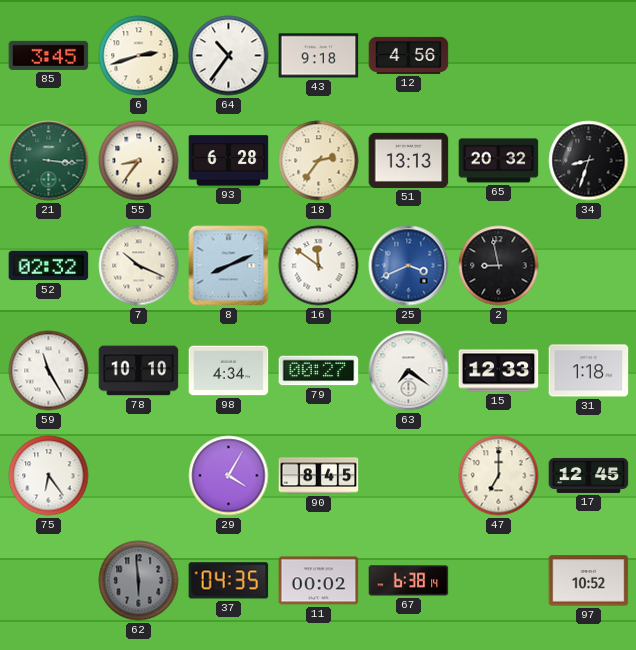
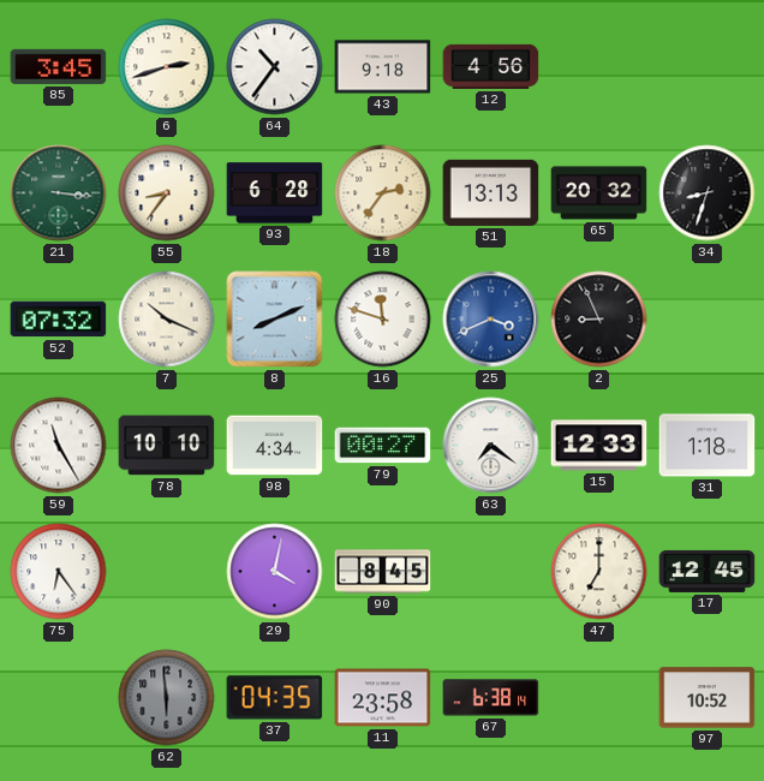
52: 02:32 -> 07:32 (59, 320)
16: 11:51 -> 11:48 (383, 320)
2: 8:58 -> 8:56 (599, 320)
29: 4:05 -> 4:02 (275, 572)
11: 00:02 -> 23:58 (383, 698)
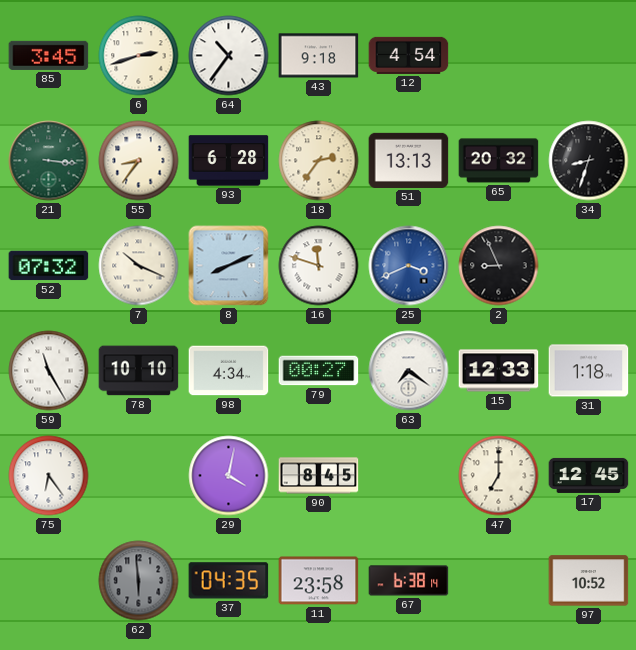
12: 4:56 -> 4:54 (409, 55)
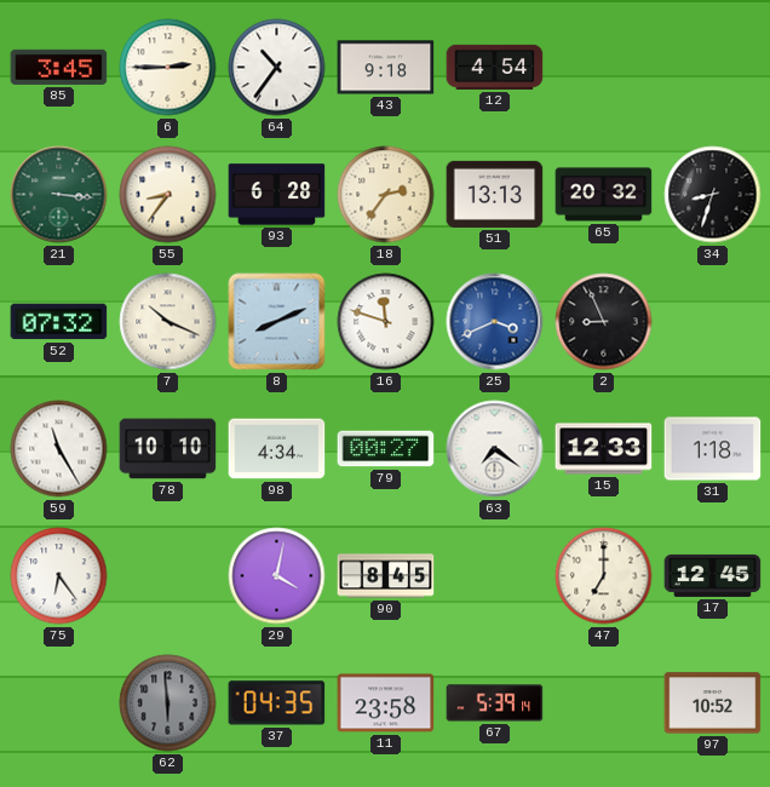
6: 2:42 -> 2:45 (168, 68)
67: 6:38 -> 5:39 (495, 703)
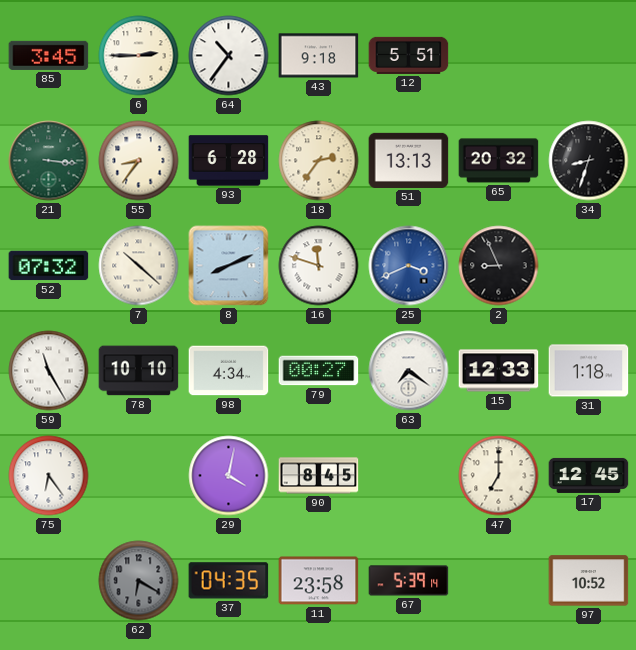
12: 4:54 -> 5:51 (409, 55)
7: 10:19 -> 10:22 (139, 266)
62: 5:59 -> 6:20 (139, 581)
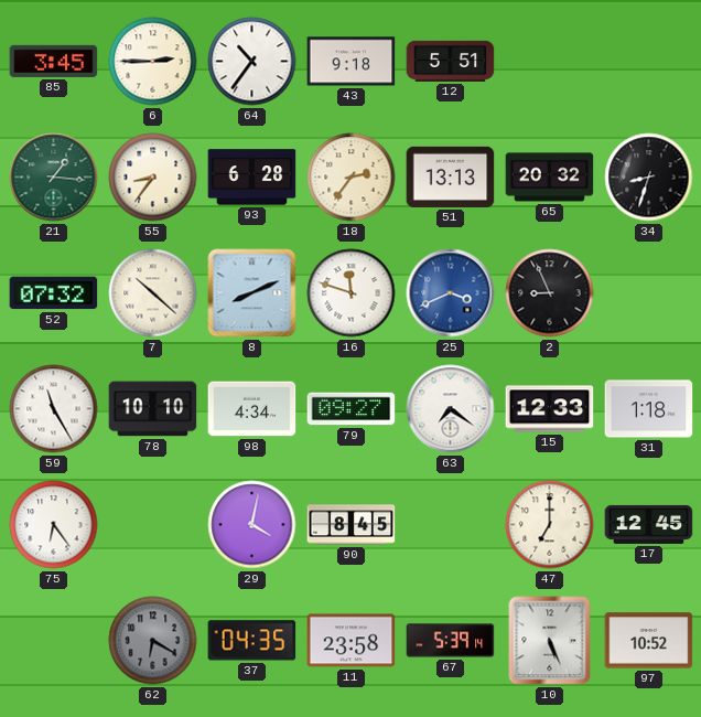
21: 3:16 -> 1:16 (54, 178)
79: 00:27 -> 09:27 (352, 409)
10: none -> 5:26 (550, 641)
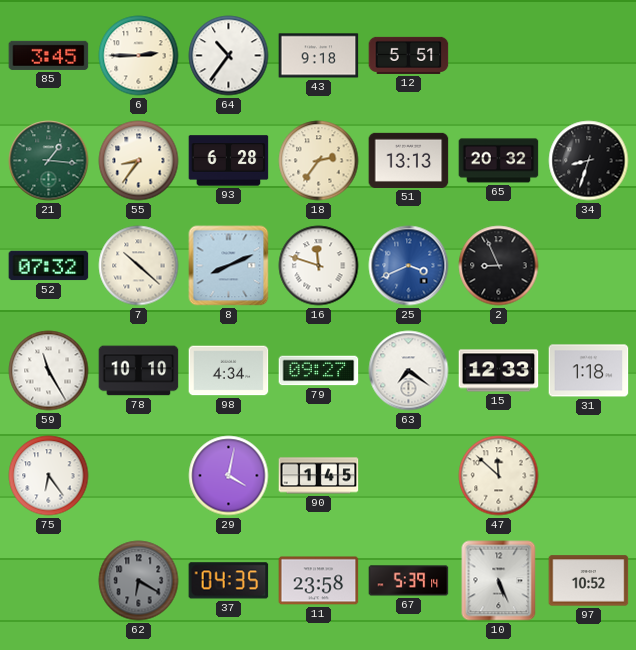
90: 8:45 -> 1:45 (319, 476)
47: 7:00 -> 11:52 (499, 476)
17: 12:45 -> none (649, 524)
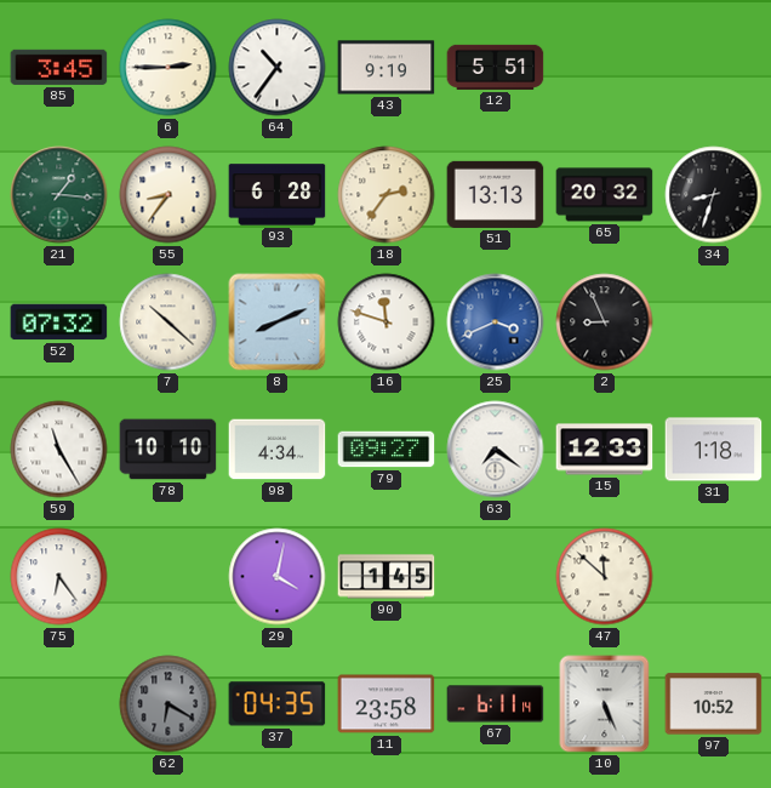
43: 9:18 -> 9:19 (387, 68)
67: 5:39 -> 6:11 (496, 704)
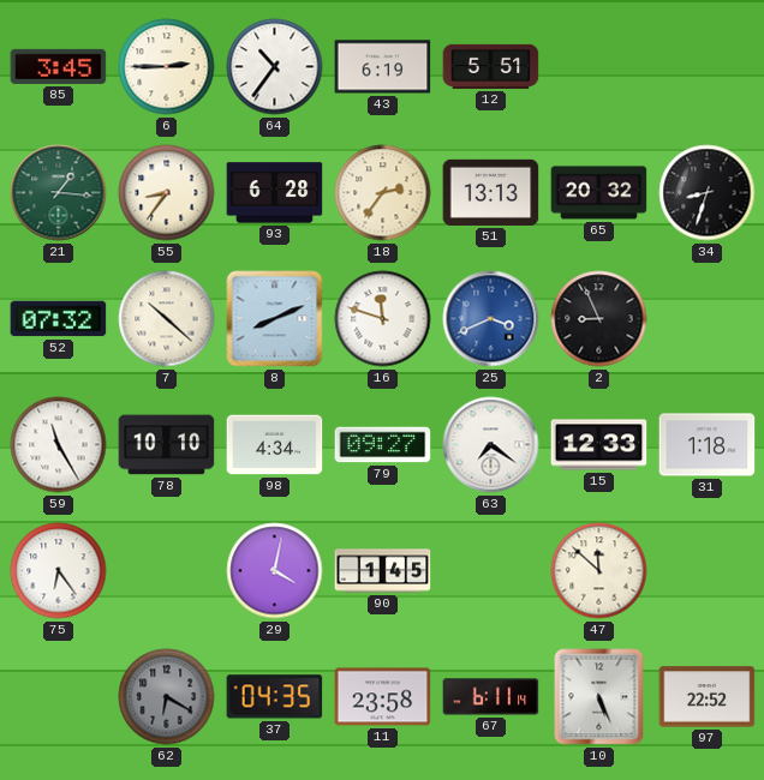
43: 9:19 -> 6:19 (383, 67)
97: 10:52 -> 22:52 (708, 697)
